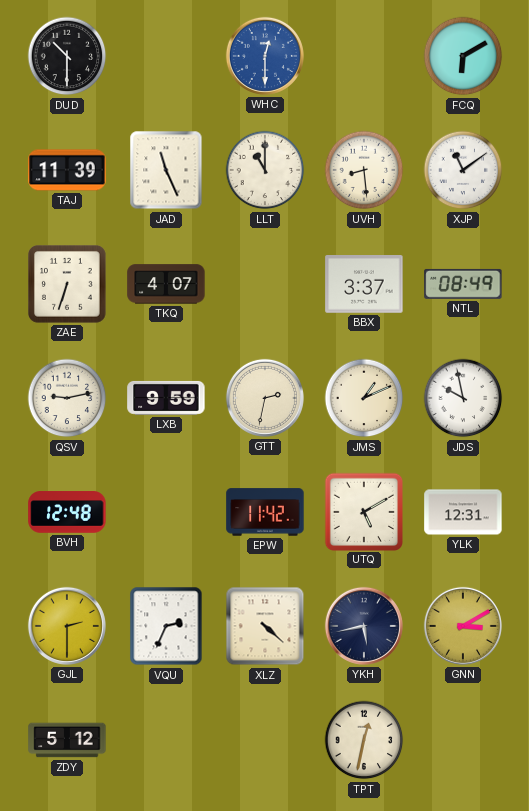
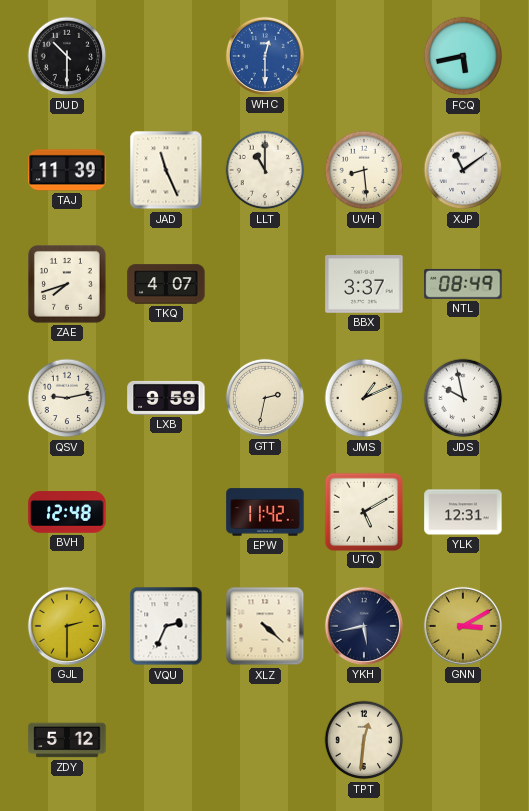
FCQ: 6:10 -> 5:43 (463, 56)
ZAE: 6:33 -> 7:42 (68, 285)
TPT: 12:32 -> 12:31 (364, 740)
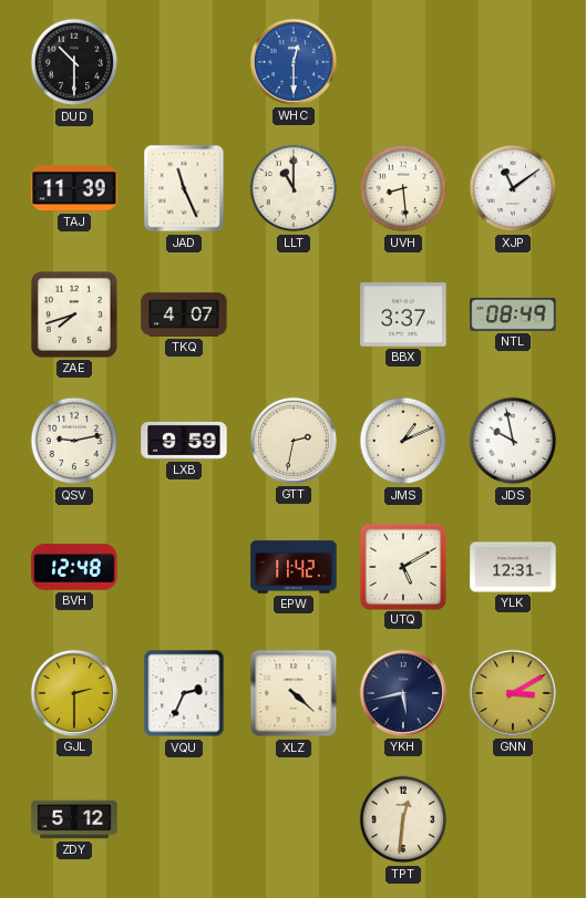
FCQ: 5:43 -> none (463, 56)
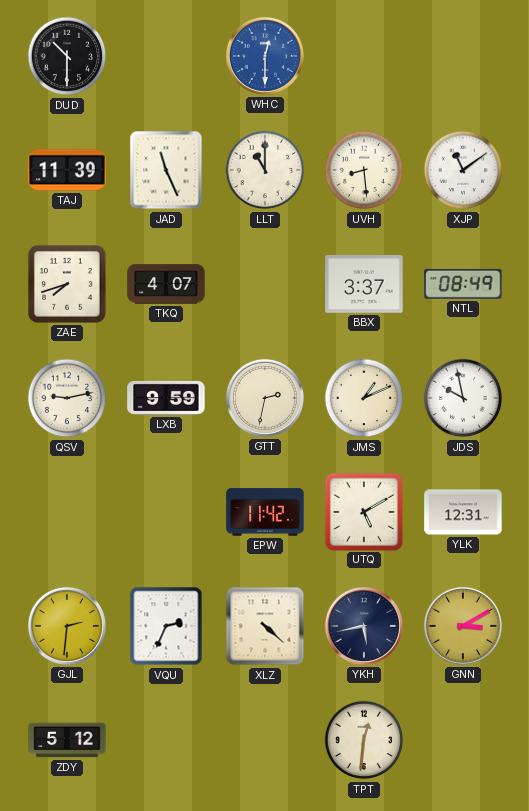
BVH: 12:48 -> none (74, 567)
GJL: 2:30 -> 2:31 (67, 626)
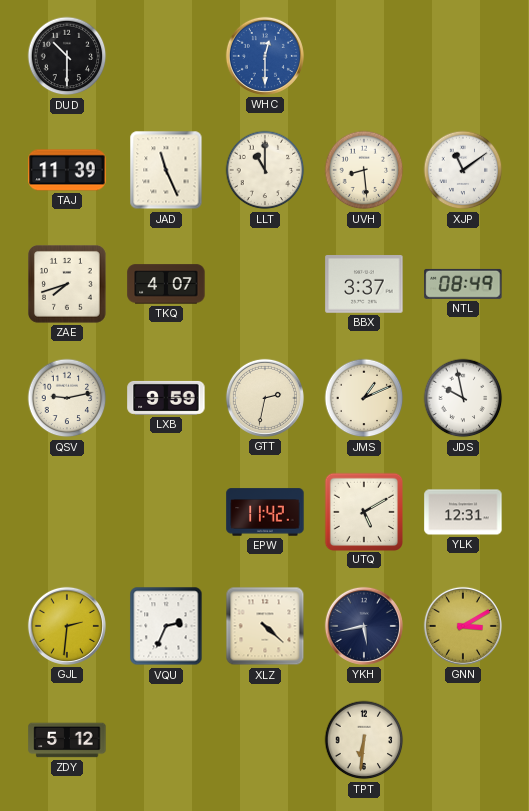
TPT: 12:31 -> 6:31 (364, 740)
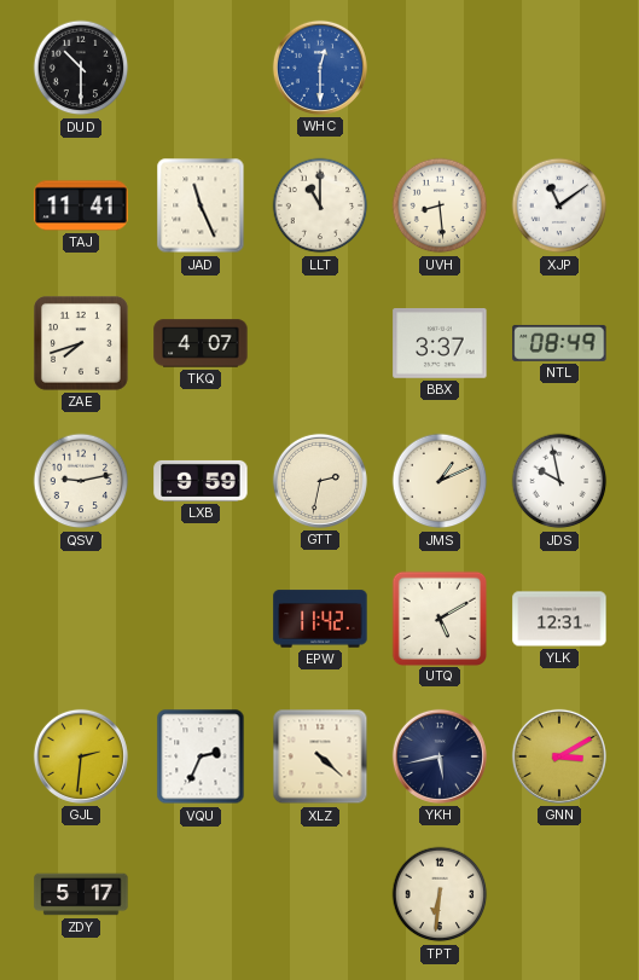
TAJ: 11:39 -> 11:41 (81, 205)
ZDY: 5:12 -> 5:17 (81, 894)
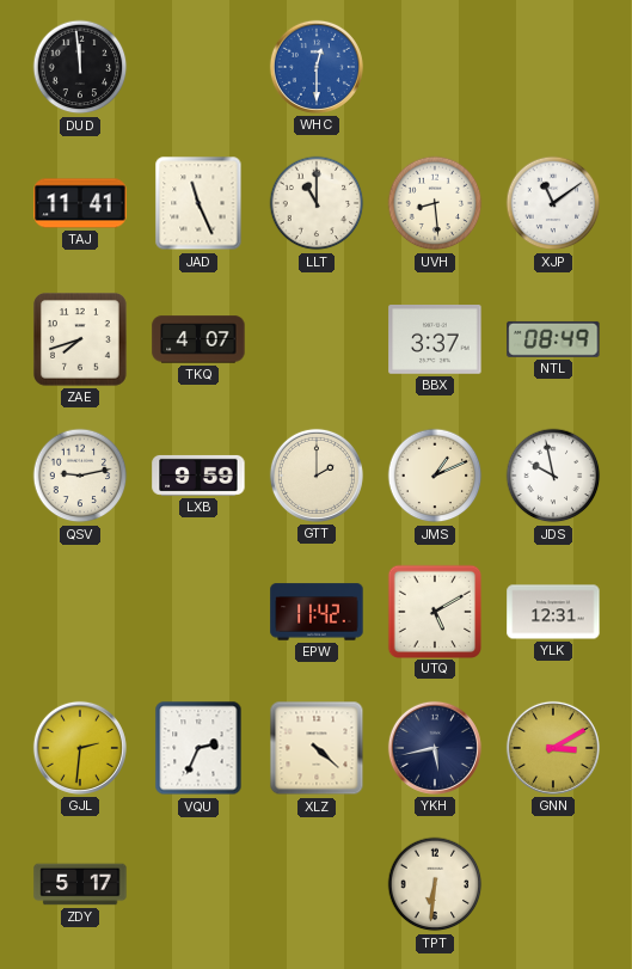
DUD: 10:30 -> 11:59 (80, 67)
GTT: 2:32 -> 2:00 (317, 476)
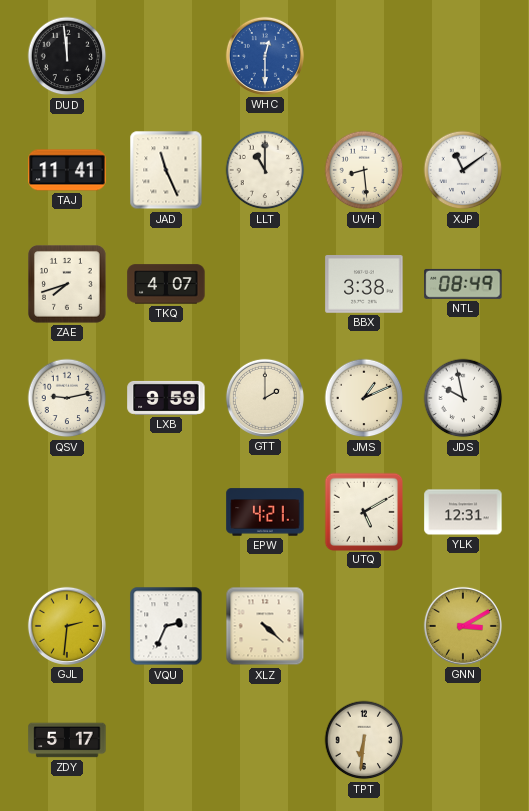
BBX: 3:37 -> 3:38 (364, 285)
EPW: 11:42 -> 4:21 (265, 512)
YKH: 5:43 -> none (435, 748)
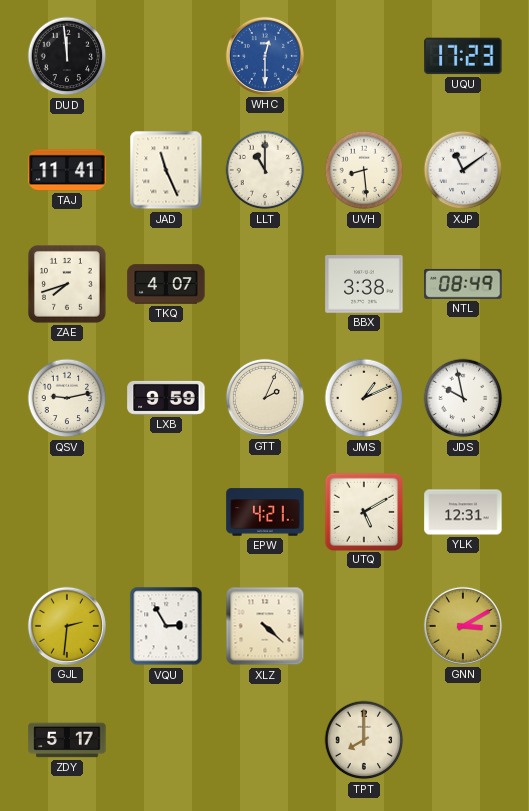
UQU: none -> 17:23 (463, 56)
GTT: 2:00 -> 2:04 (265, 398)
VQU: 2:34 -> 2:55 (166, 626)
TPT: 6:31 -> 8:00 (364, 740)
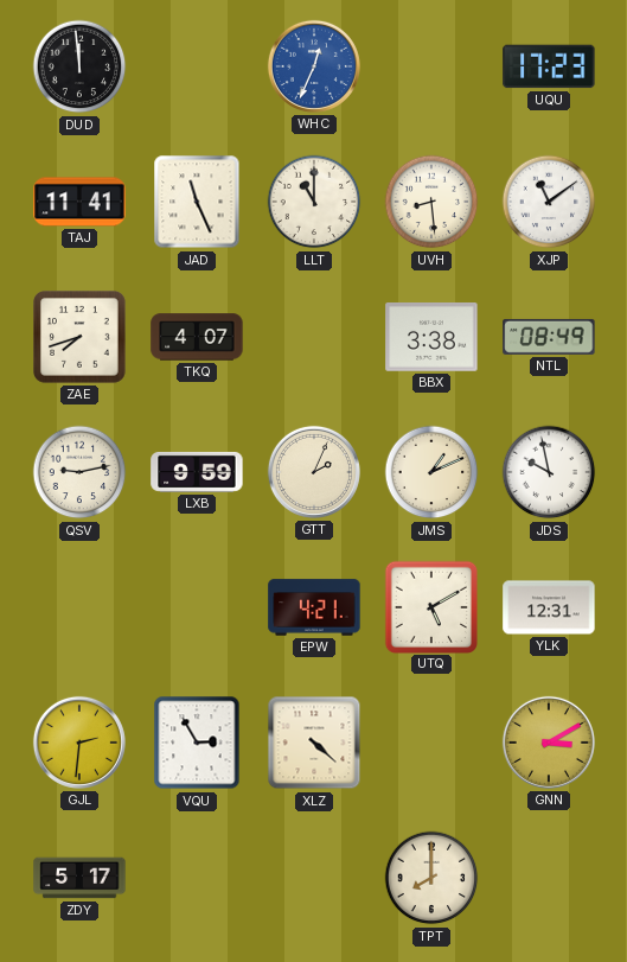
WHC: 12:30 -> 12:34 (314, 66)
